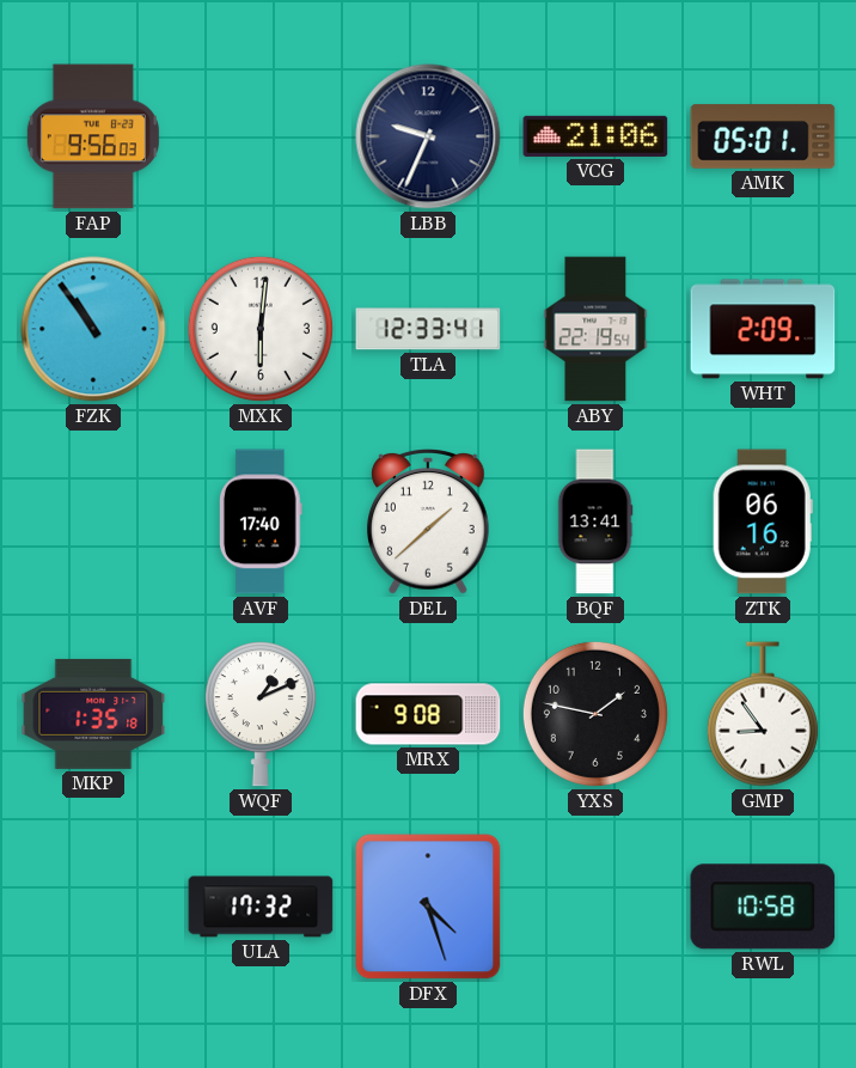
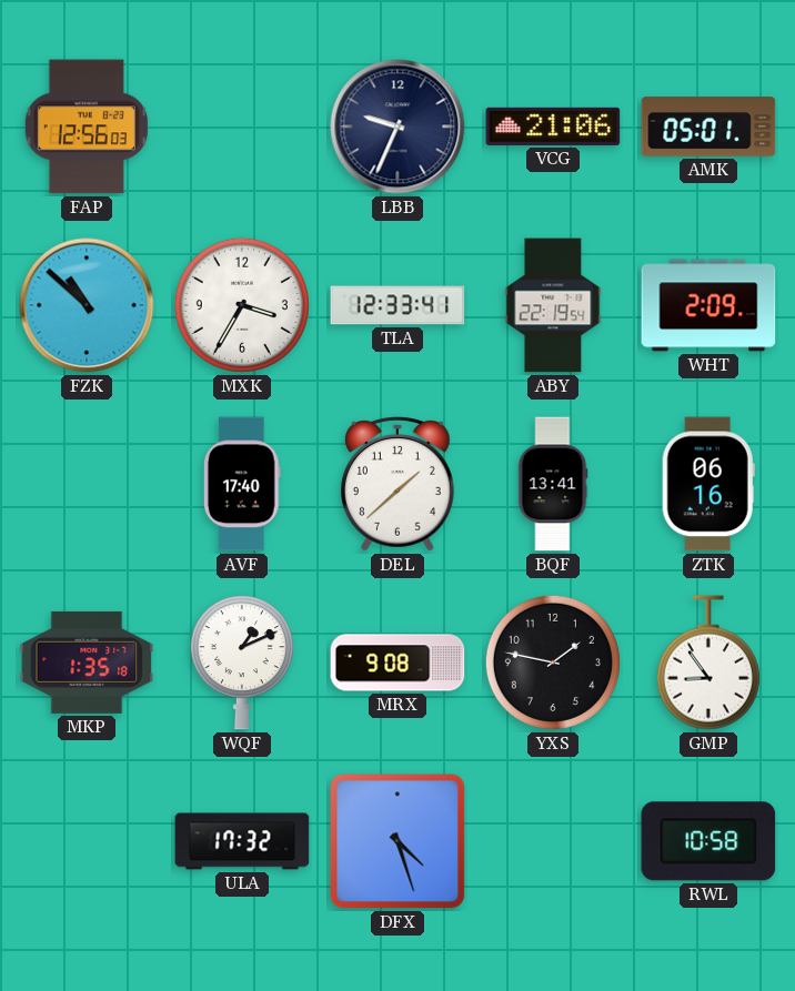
FAP: 9:56 -> 12:56 (87, 127)
FZK: 10:54 -> 10:52 (87, 305)
MXK: 6:01 -> 3:35 (242, 305)
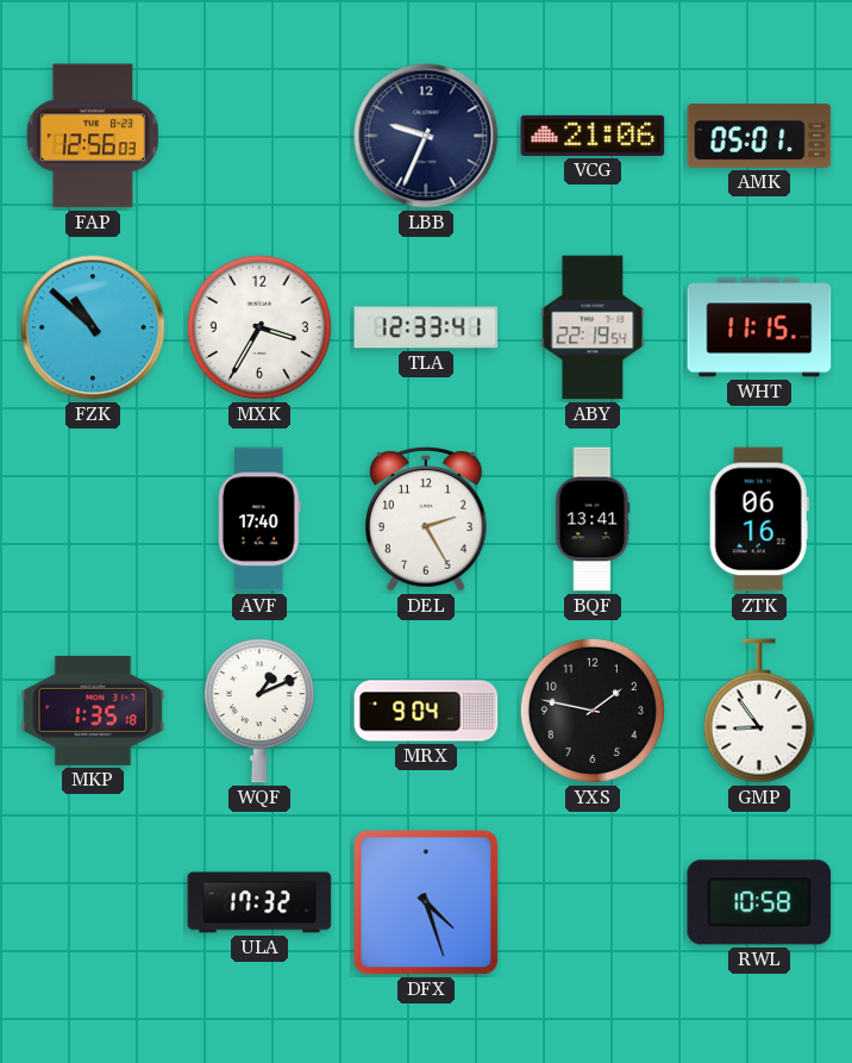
WHT: 2:09 -> 11:15 (759, 327)
DEL: 1:38 -> 2:25 (427, 519)
MRX: 9:08 -> 9:04 (426, 711)
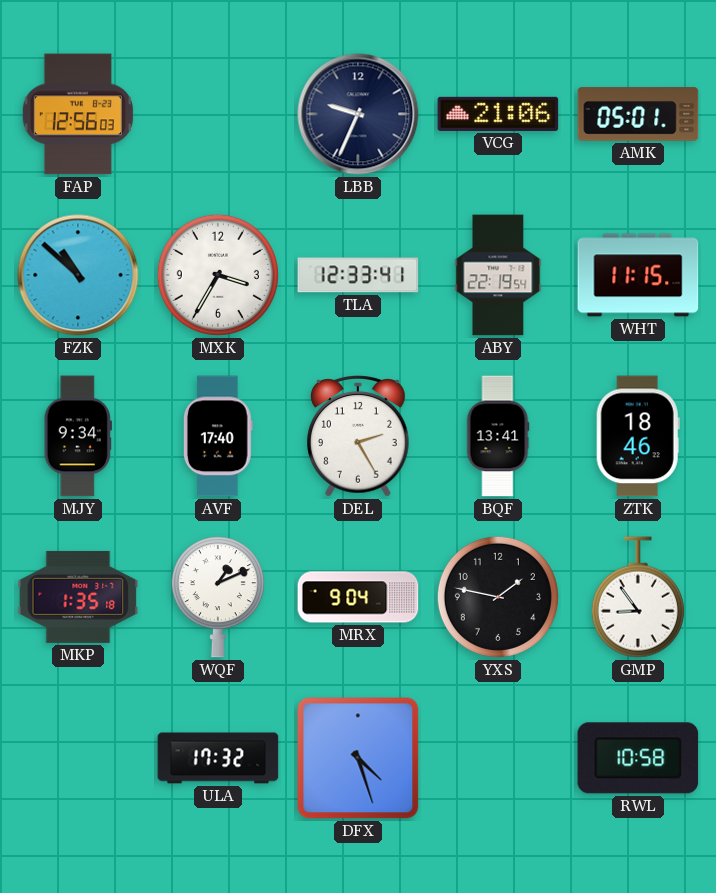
MJY: none -> 9:34 (78, 436)
ZTK: 06:16 -> 18:46 (638, 436)
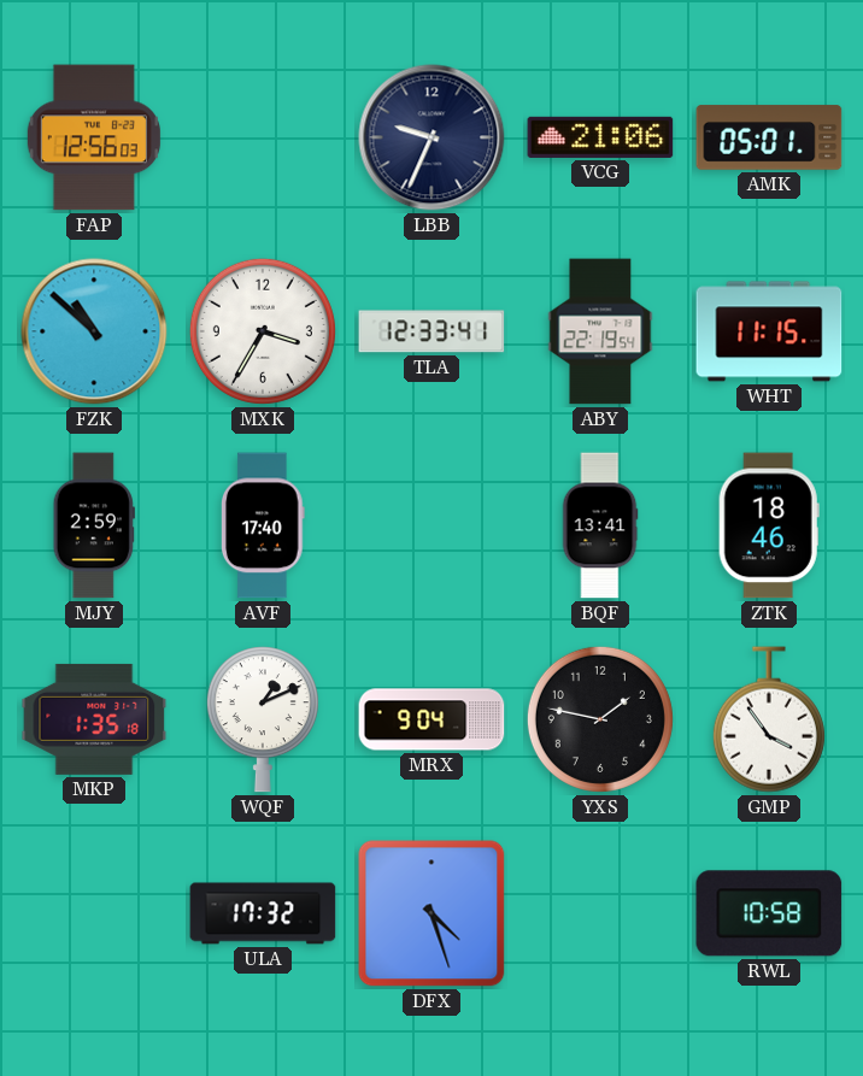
MJY: 9:34 -> 2:59 (94, 525)
DEL: 2:25 -> none (359, 436)
GMP: 8:54 -> 3:54 (769, 719)
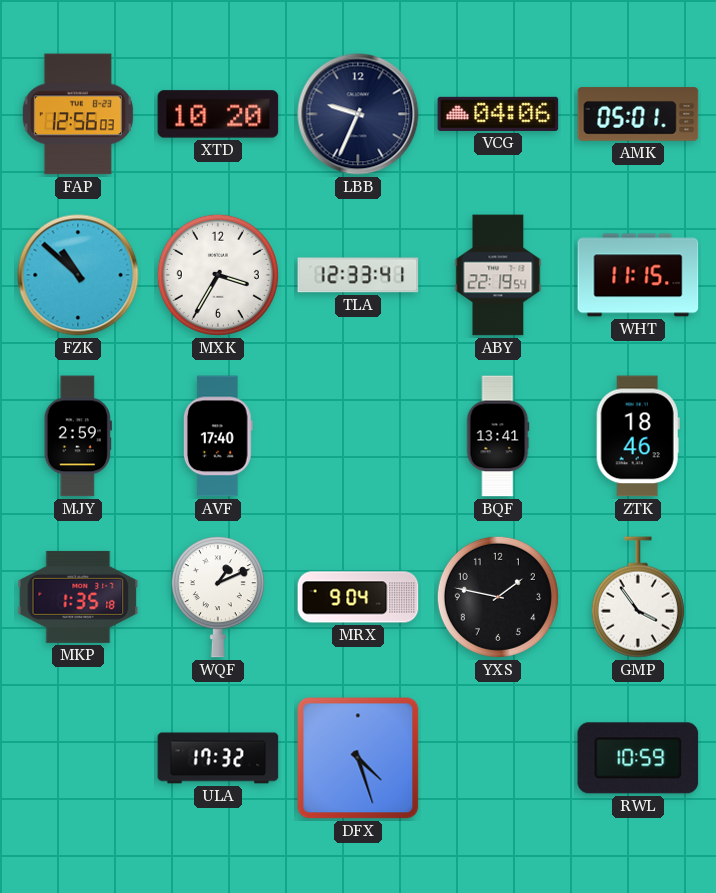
XTD: none -> 10:20 (218, 114)
VCG: 21:06 -> 04:06 (498, 114)
RWL: 10:58 -> 10:59 (638, 758)
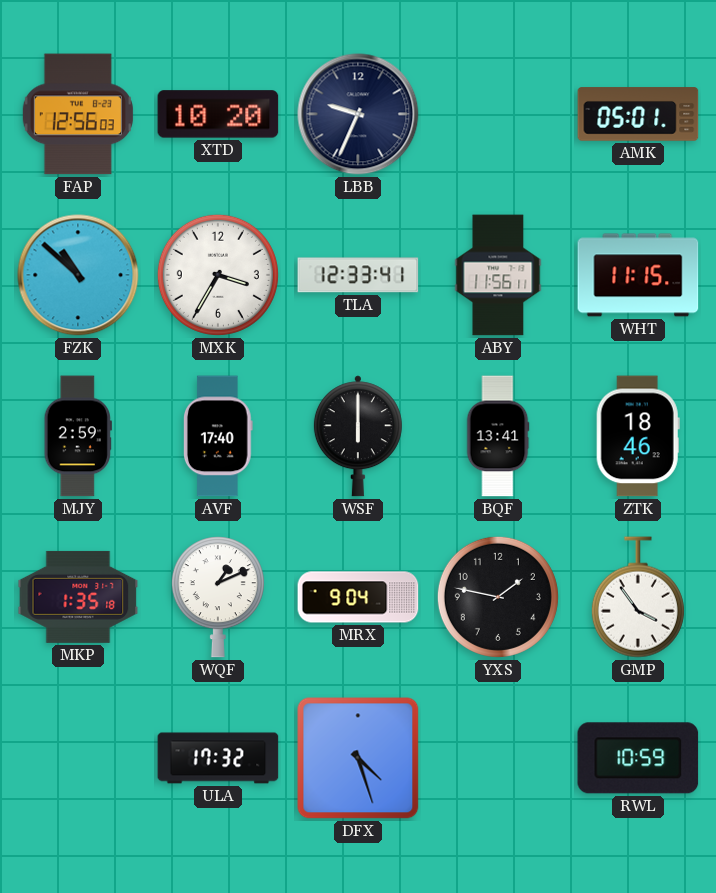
VCG: 04:06 -> none (498, 114)
ABY: 22:19 -> 11:56 (498, 275)
WSF: none -> 6:00 (358, 436)
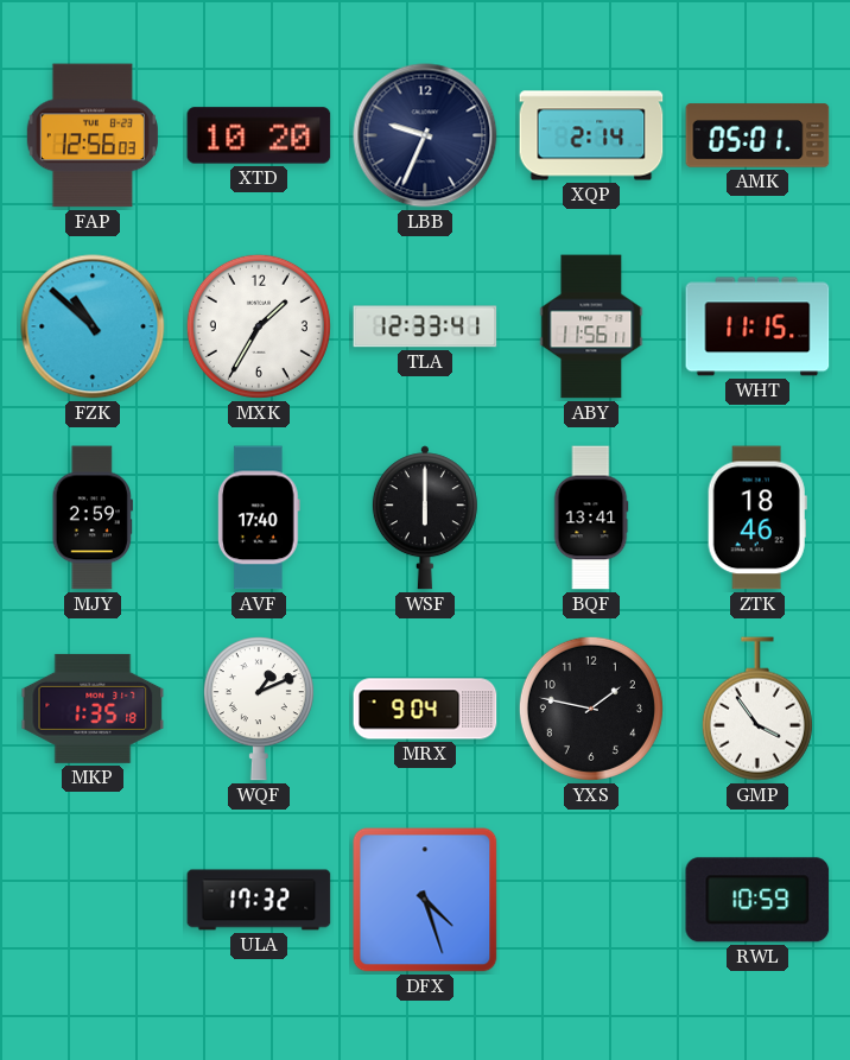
XQP: none -> 2:14 (591, 135)
MXK: 3:35 -> 1:35 (259, 326)
